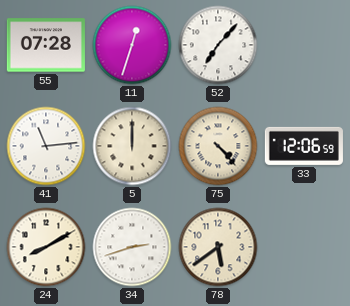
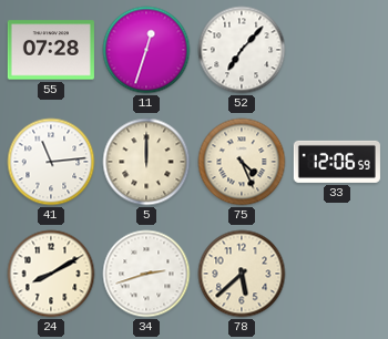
75: 4:23 -> 4:26 (242, 162)
78: 5:39 -> 5:38 (242, 274)
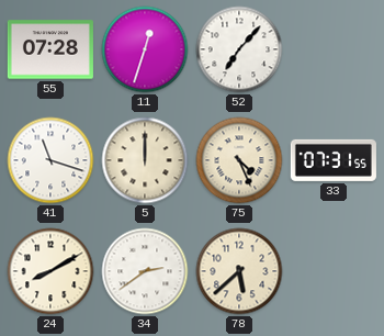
41: 11:14 -> 11:18 (50, 160)
33: 12:06 -> 07:31 (334, 160)
34: 2:42 -> 2:39 (145, 271)
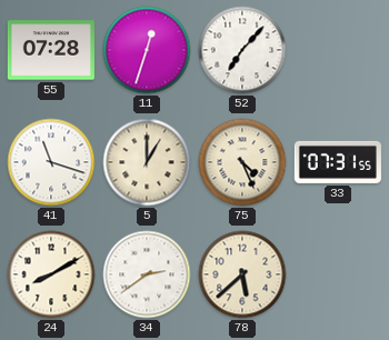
5: 12:00 -> 1:00 (147, 162)
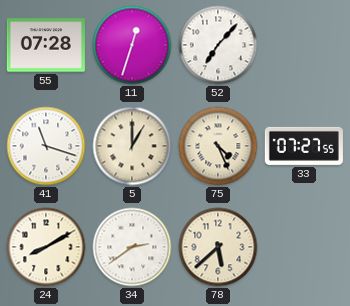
33: 07:31 -> 07:27 (304, 146)
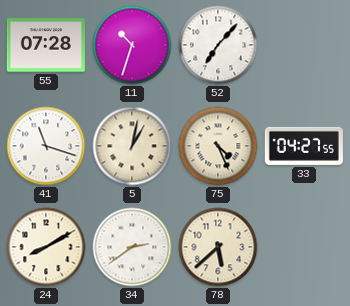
11: 12:33 -> 10:33 (132, 45)
5: 1:00 -> 1:02 (132, 146)
33: 07:27 -> 04:27 (304, 146)
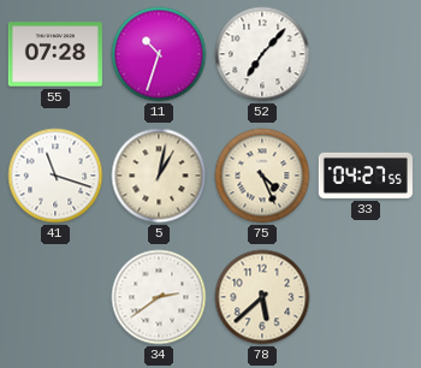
24: 8:10 -> none (46, 247)
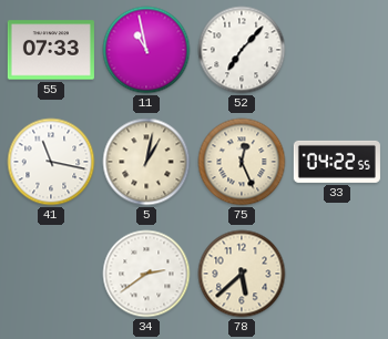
55: 07:28 -> 07:33 (51, 50)
11: 10:33 -> 10:58 (146, 50)
41: 11:18 -> 11:17 (51, 162)
75: 4:26 -> 12:26 (242, 162)
33: 04:27 -> 04:22 (337, 162)
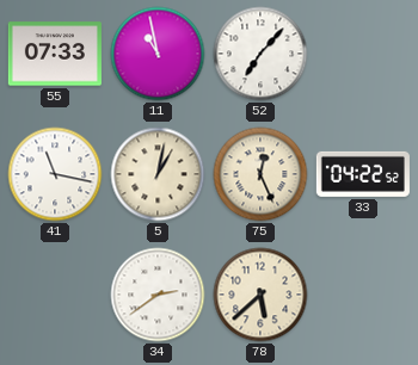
33: 04:22:55 -> 04:22:52 (363, 174)
